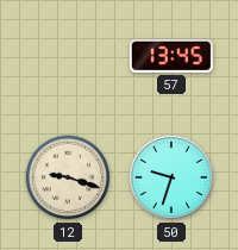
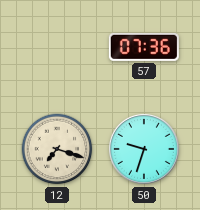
57: 13:45 -> 07:36 (144, 47)
12: 9:18 -> 7:18 (57, 149)
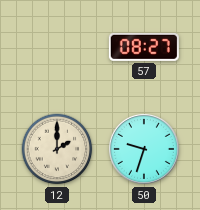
57: 07:36 -> 08:27 (144, 47)
12: 7:18 -> 2:00 (57, 149)
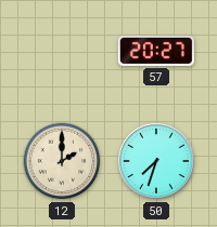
57: 08:27 -> 20:27 (156, 51)
50: 9:33 -> 7:33 (156, 161)
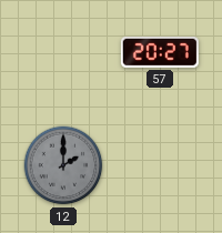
12 dial: cream -> grey (63, 165)
50: 7:33 -> none (156, 161)
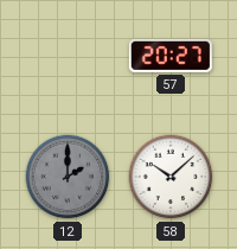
58: none -> 10:08 (171, 177)
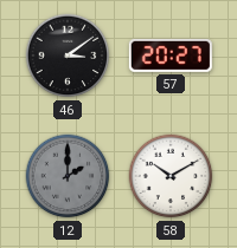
46: none -> 3:09 (68, 56)
58: 10:08 -> 10:10 (171, 176)
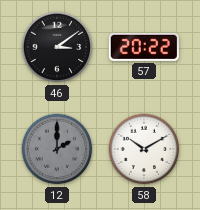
57: 20:27 -> 20:22 (144, 47)
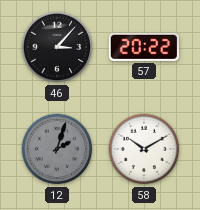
46: 3:09 -> 3:07 (57, 47)
12: 2:00 -> 2:03 (57, 149)
